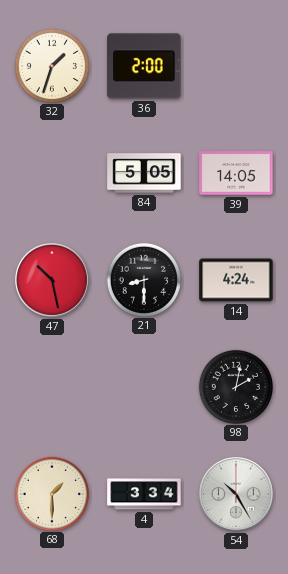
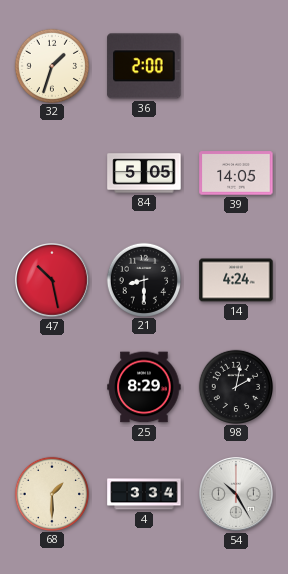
25: none -> 8:29 (144, 387)
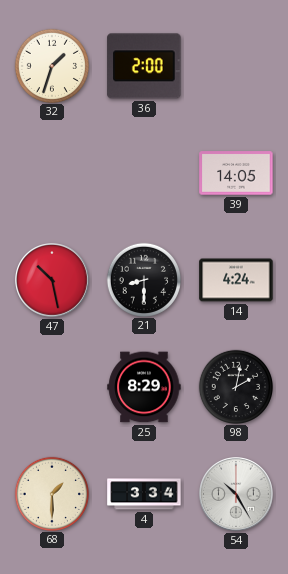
84: 5:05 -> none (144, 173)
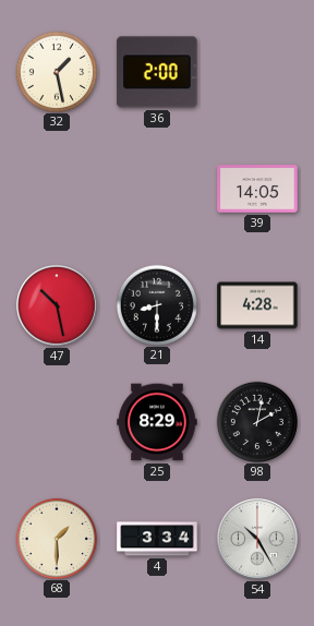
32: 1:33 -> 1:28 (56, 71)
14: 4:24 -> 4:28 (257, 305)
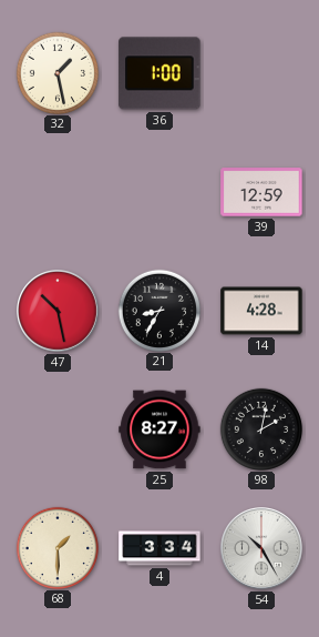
36: 2:00 -> 1:00 (159, 73)
39: 14:05 -> 12:59 (261, 192)
21: 8:30 -> 8:35 (158, 310)
25: 8:29 -> 8:27 (159, 429)
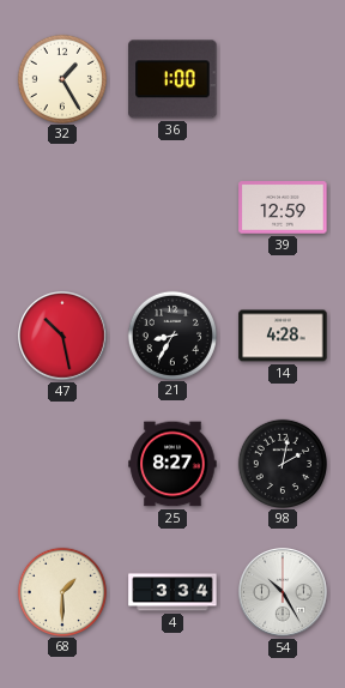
32: 1:28 -> 1:25 (61, 78)
